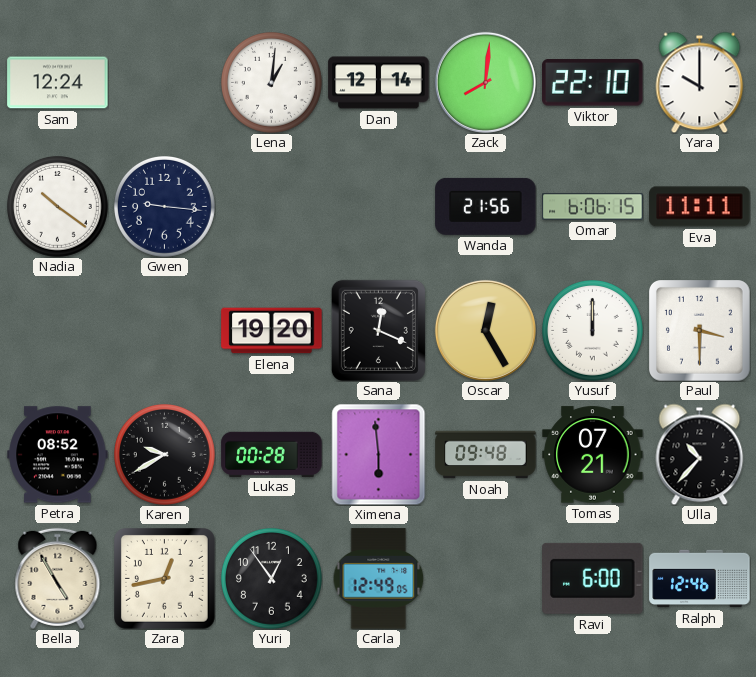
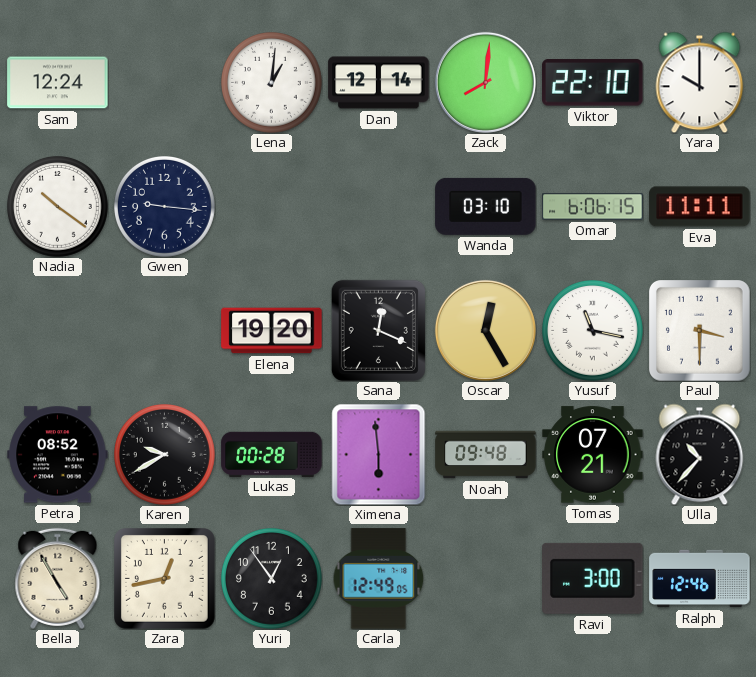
Wanda: 21:56 -> 03:10 (486, 206)
Yusuf: 12:00 -> 11:17 (593, 331)
Ravi: 6:00 -> 3:00 (593, 578)
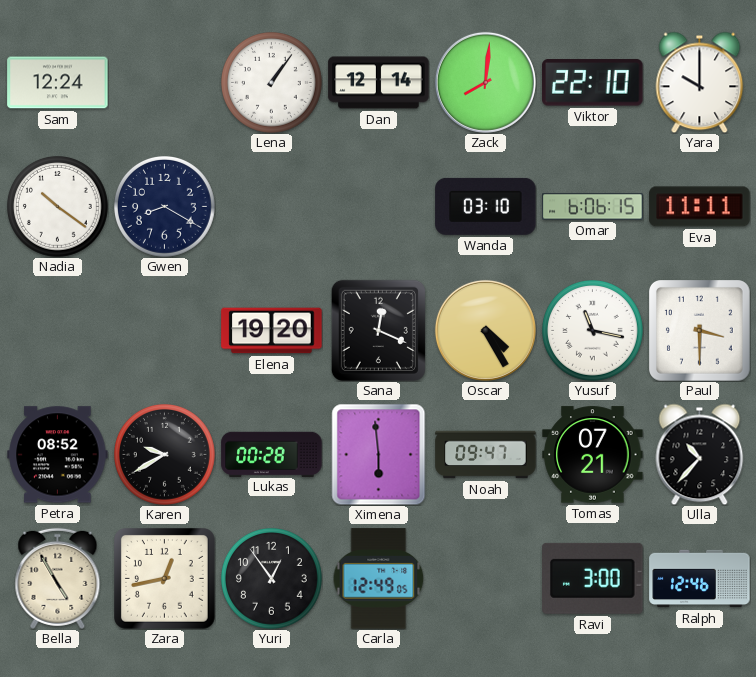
Lena: 1:01 -> 1:06 (272, 83)
Gwen: 9:16 -> 8:20 (165, 207)
Oscar: 12:25 -> 4:25 (485, 330)
Noah: 09:48 -> 09:47 (486, 455)
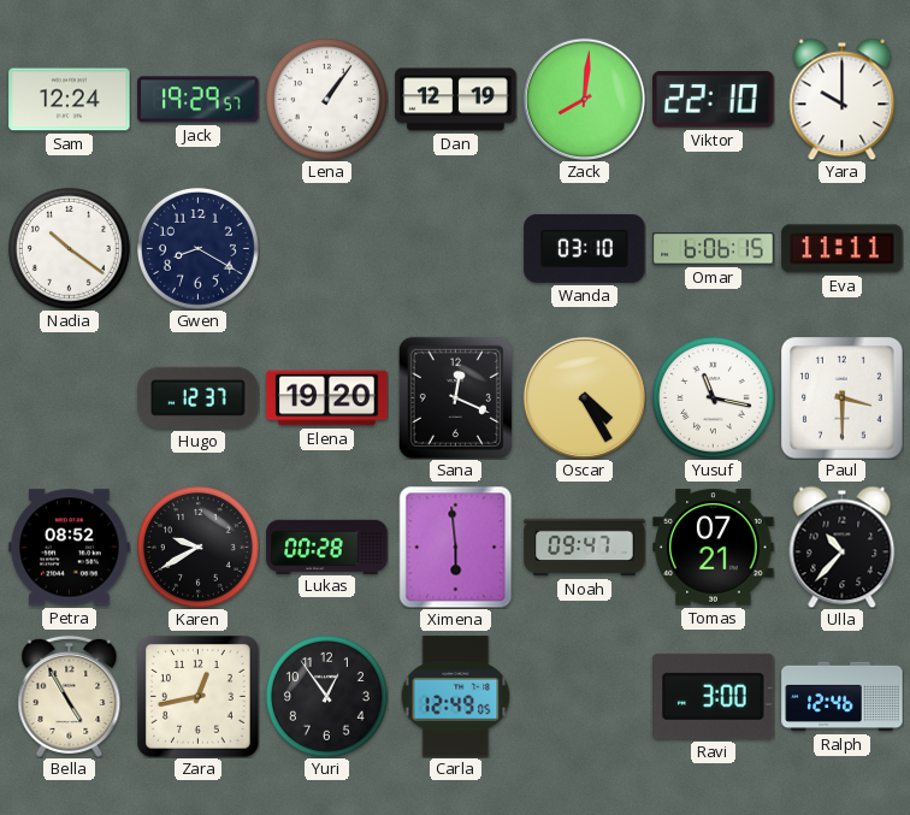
Jack: none -> 19:29 (199, 100)
Dan: 12:14 -> 12:19 (456, 100)
Hugo: none -> 12:37 (199, 397)
